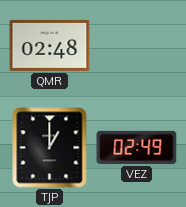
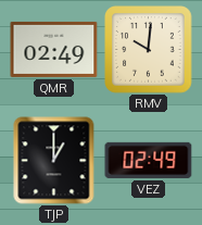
QMR: 02:48 -> 02:49 (54, 49)
RMV: none -> 10:01 (149, 50)
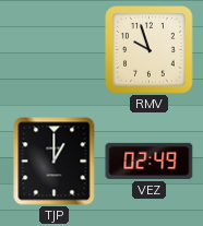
QMR: 02:49 -> none (54, 49)
RMV: 10:01 -> 9:57 (150, 50)
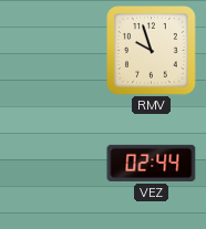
TJP: 1:00 -> none (55, 162)
VEZ: 02:49 -> 02:44 (152, 163)
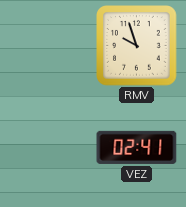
VEZ: 02:44 -> 02:41 (137, 147)
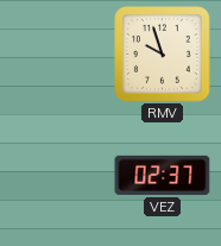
VEZ: 02:41 -> 02:37 (163, 175)
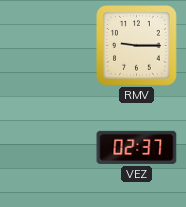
RMV: 9:57 -> 9:15 (137, 46)
